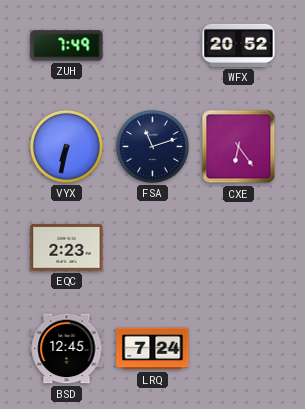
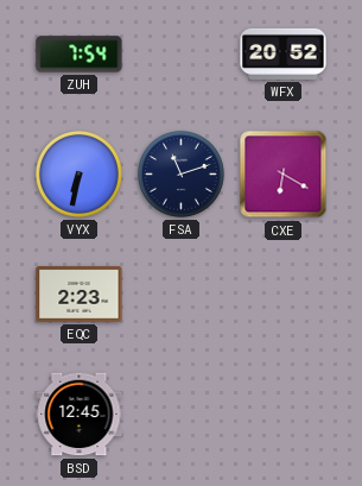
ZUH: 7:49 -> 7:54 (80, 55)
CXE: 6:24 -> 6:20 (284, 175)
LRQ: 7:24 -> none (153, 349)
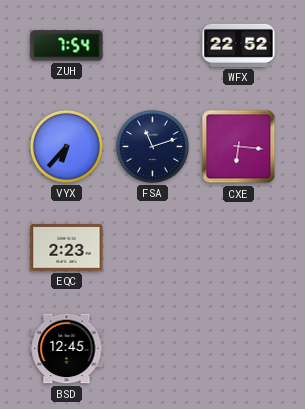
WFX: 20:52 -> 22:52 (239, 45)
VYX: 6:32 -> 6:37 (66, 146)
CXE: 6:20 -> 6:16 (239, 147)
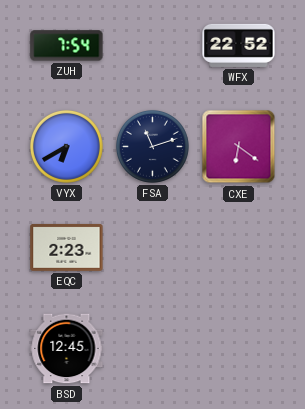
VYX: 6:37 -> 6:40 (66, 146)
CXE: 6:16 -> 6:21 (239, 147)
